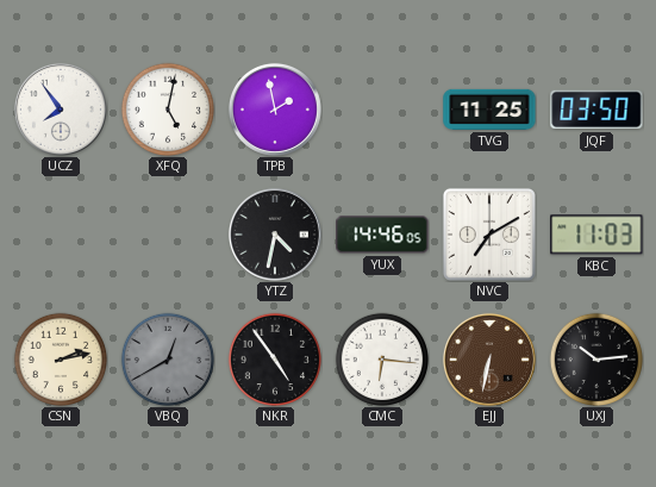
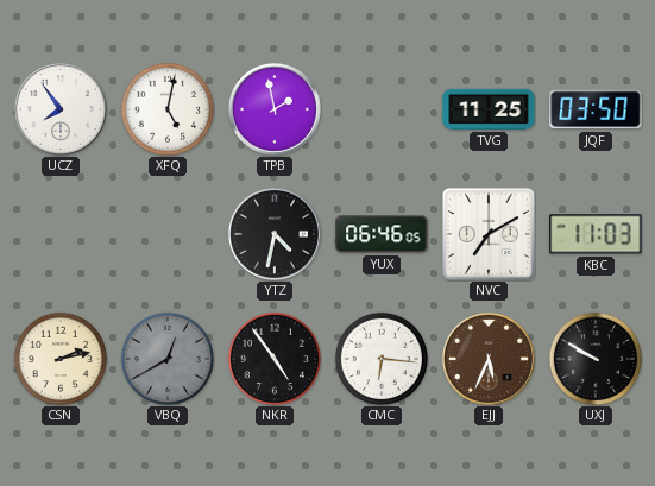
YUX: 14:46 -> 06:46 (382, 234)
EJJ: 6:32 -> 5:34 (489, 359)
UXJ: 10:14 -> 9:50 (594, 358)
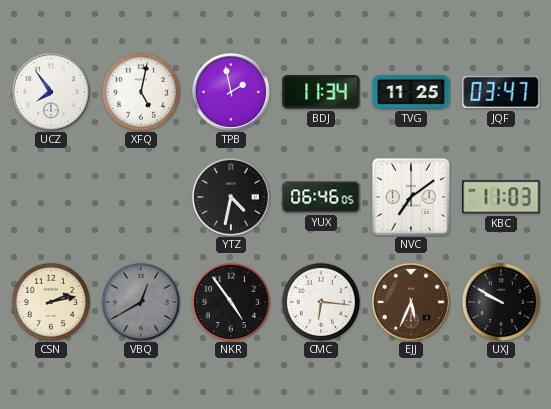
BDJ: none -> 11:34 (321, 92)
JQF: 03:50 -> 03:47 (501, 92)
NVC: 7:10 -> 7:09 (411, 197)
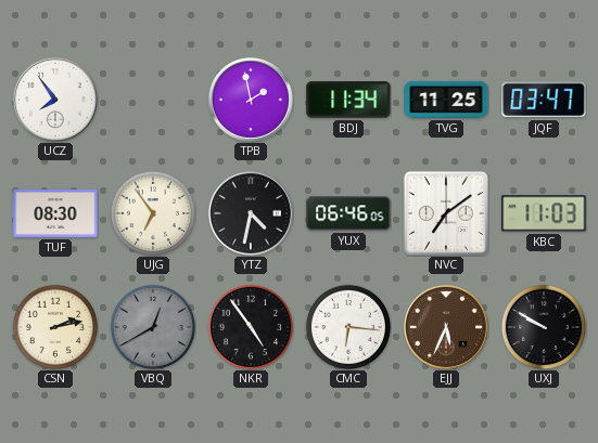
XFQ: 5:02 -> none (140, 91)
TUF: none -> 08:30 (55, 213)
UJG: none -> 6:54 (152, 212)
